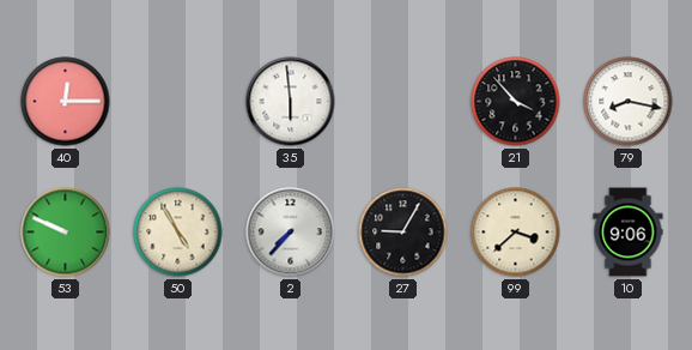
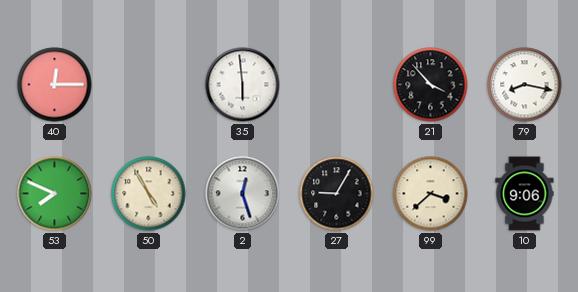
53: 9:49 -> 7:49 (55, 194)
2: 7:37 -> 12:27 (243, 194)
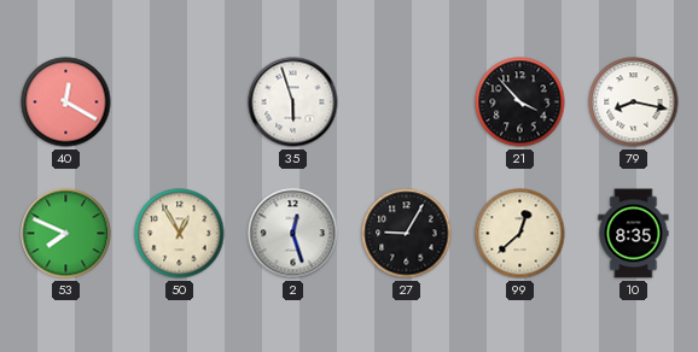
40: 12:15 -> 12:20 (66, 102)
35: 5:59 -> 5:57 (293, 102)
50: 4:55 -> 12:55 (180, 234)
99: 3:38 -> 12:38 (520, 234)
10: 9:06 -> 8:35 (634, 234)
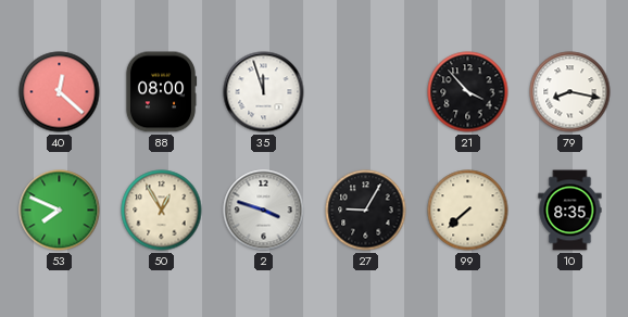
40: 12:20 -> 12:22 (60, 92)
88: none -> 08:00 (161, 92)
35: 5:57 -> 11:57 (264, 92)
2: 12:27 -> 3:48 (264, 211)
99: 12:38 -> 7:38 (468, 211)
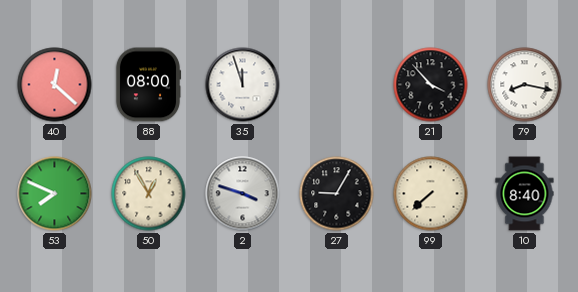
10: 8:35 -> 8:40 (525, 194)
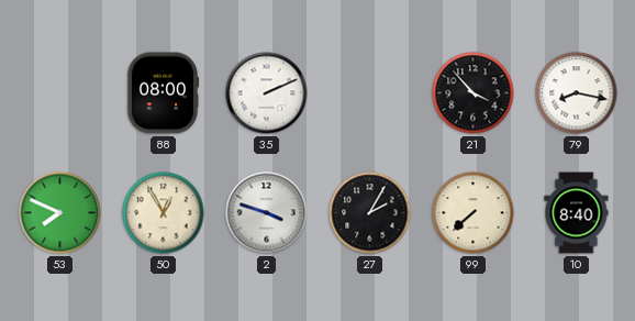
40: 12:22 -> none (55, 85)
35: 11:57 -> 2:11 (267, 93)
27: 9:05 -> 2:05 (370, 213)
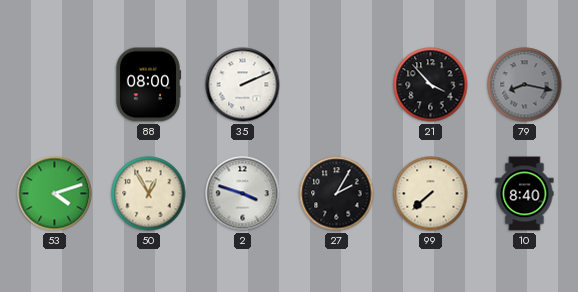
79 dial: white -> grey (525, 85)
53: 7:49 -> 4:12 (55, 194)
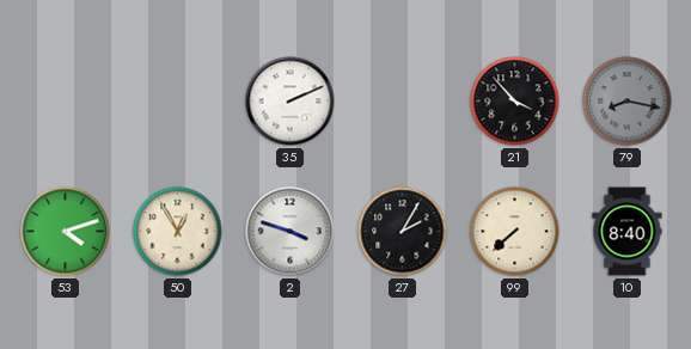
88: 08:00 -> none (148, 85)
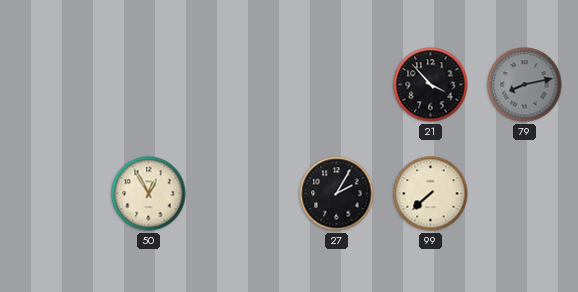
35: 2:11 -> none (291, 102)
79: 8:17 -> 8:13 (525, 85)
53: 4:12 -> none (66, 232)
2: 3:48 -> none (291, 232)
10: 8:40 -> none (628, 232)
